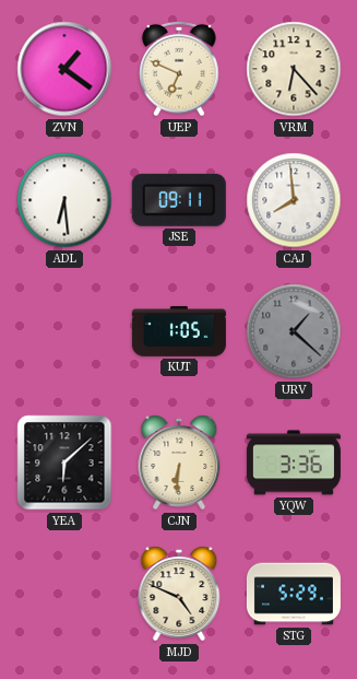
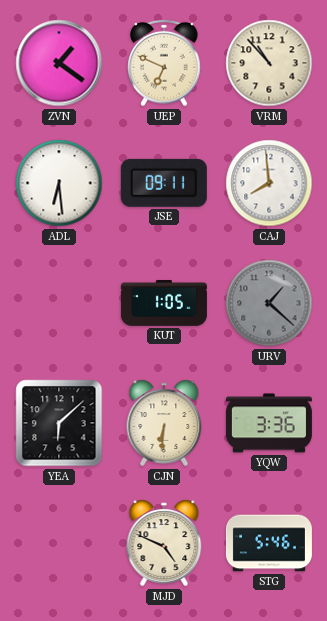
VRM: 6:23 -> 10:53 (269, 63)
STG: 5:29 -> 5:46 (269, 543)
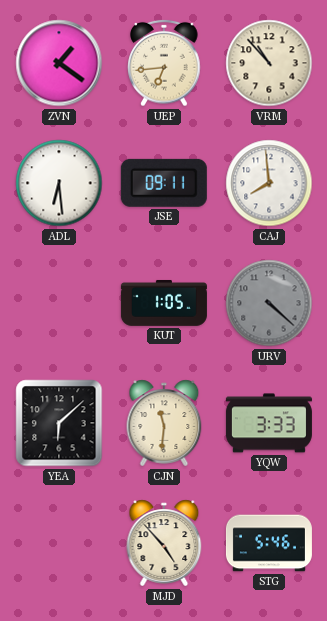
UEP: 6:49 -> 6:44 (164, 63)
URV: 1:22 -> 4:22 (269, 303)
CJN: 6:31 -> 11:31 (164, 423)
YQW: 3:36 -> 3:33 (269, 423)
MJD: 4:49 -> 4:53 (164, 543)
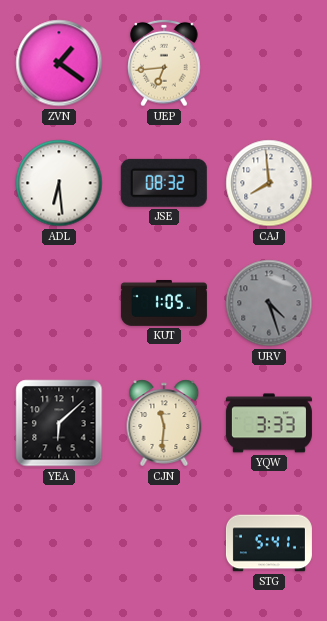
VRM: 10:53 -> none (269, 63)
JSE: 09:11 -> 08:32 (164, 183)
URV: 4:22 -> 4:27 (269, 303)
MJD: 4:53 -> none (164, 543)
STG: 5:46 -> 5:41 (269, 543)
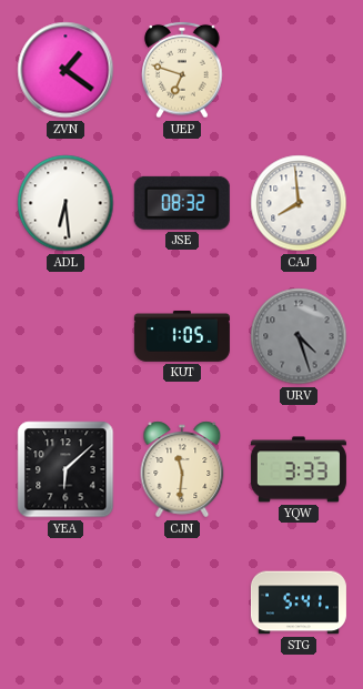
UEP: 6:44 -> 6:48 (182, 70)
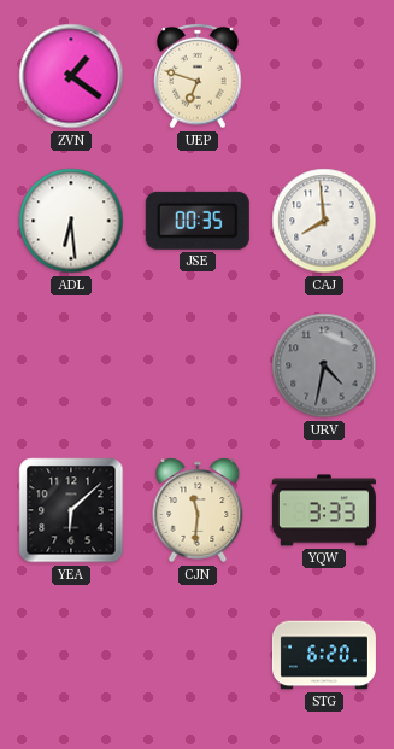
JSE: 08:32 -> 00:35 (198, 221)
KUT: 1:05 -> none (182, 336)
URV: 4:27 -> 4:32 (324, 365)
STG: 5:41 -> 6:20 (324, 655)
